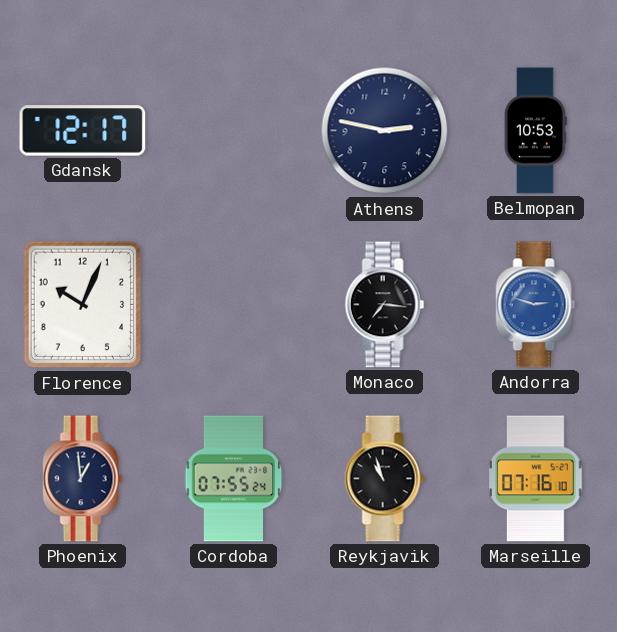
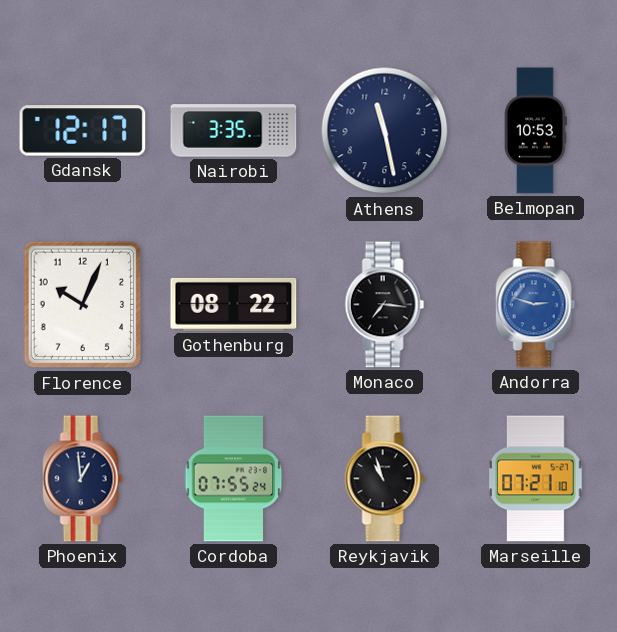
Nairobi: none -> 3:35 (234, 131)
Athens: 2:47 -> 11:28 (385, 131)
Gothenburg: none -> 08:22 (234, 304)
Marseille: 07:16 -> 07:21 (536, 479)
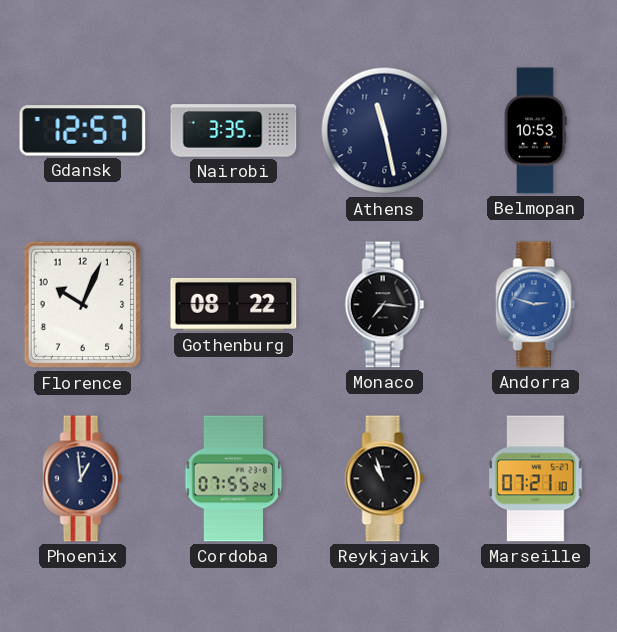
Gdansk: 12:17 -> 12:57 (83, 131)
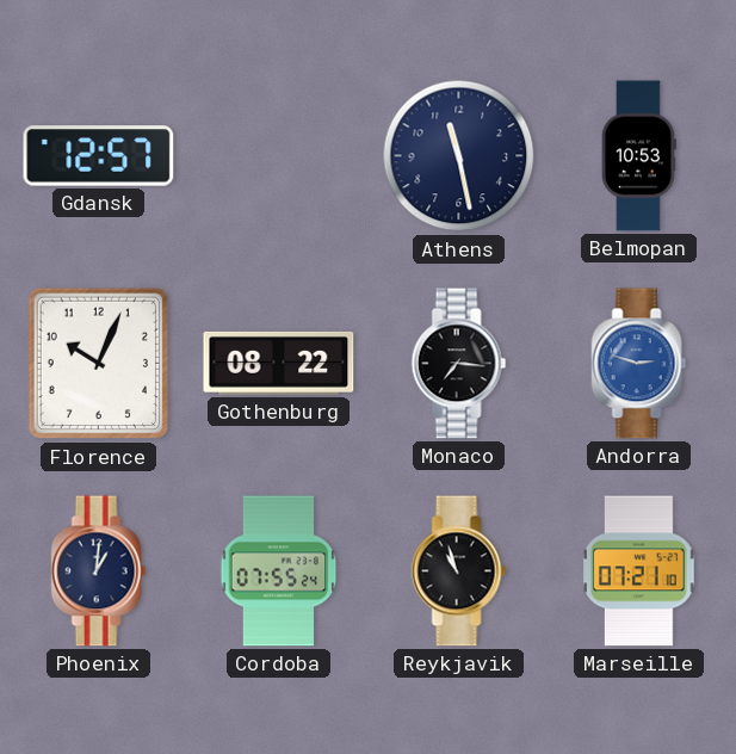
Nairobi: 3:35 -> none (234, 131)
Phoenix: 12:59 -> 1:01 (99, 571)
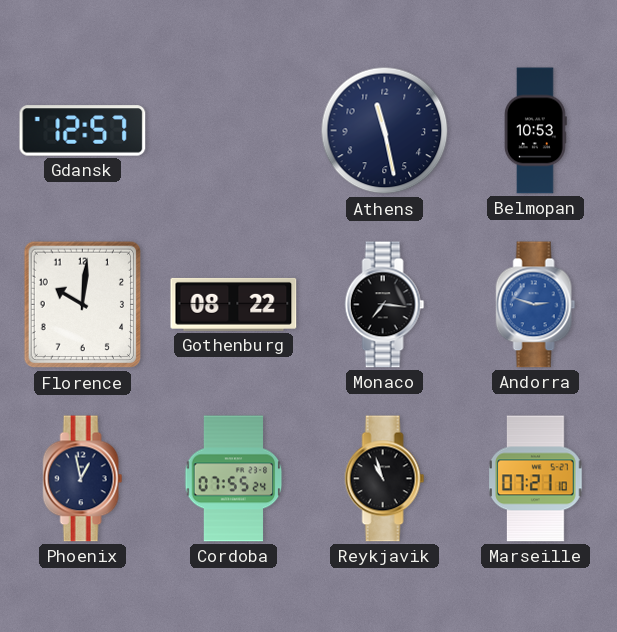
Florence: 10:04 -> 10:01 (83, 305)
Phoenix: 1:01 -> 12:58 (83, 479)
